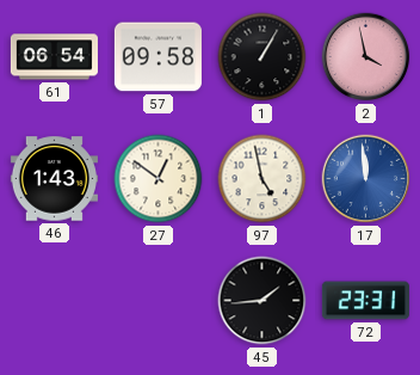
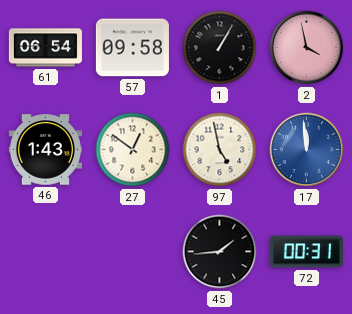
72: 23:31 -> 00:31 (306, 252)
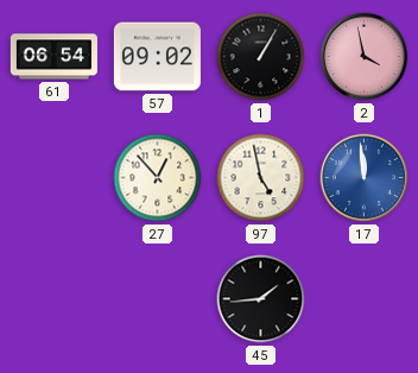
57: 09:58 -> 09:02 (157, 57)
46: 1:43 -> none (45, 150)
27: 12:51 -> 12:53 (158, 178)
72: 00:31 -> none (306, 252)
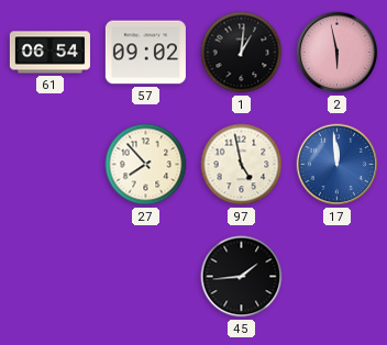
1: 1:05 -> 1:01 (242, 53)
2: 3:58 -> 5:58 (338, 53)
27: 12:53 -> 7:53 (146, 165)
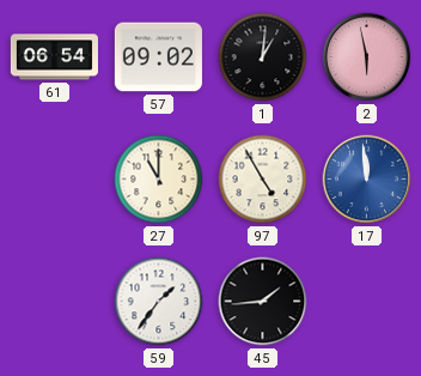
27: 7:53 -> 11:00 (159, 180)
97: 4:58 -> 4:55 (263, 180)
59: none -> 1:36 (159, 302)
